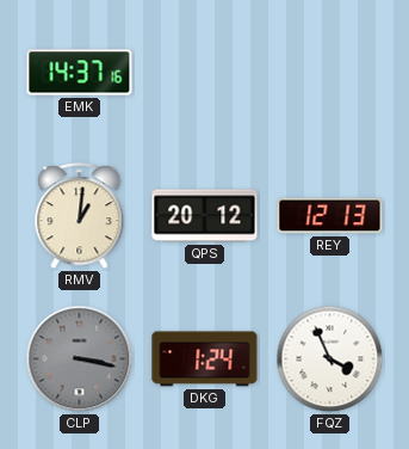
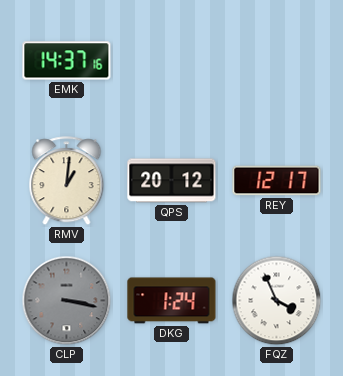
REY: 12:13 -> 12:17 (277, 181)
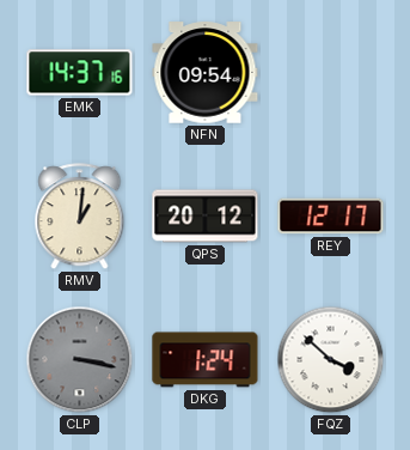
NFN: none -> 09:54 (206, 73)
FQZ: 3:56 -> 3:52 (331, 360)
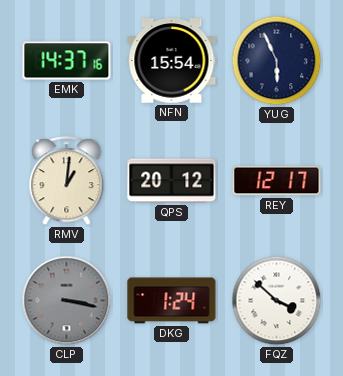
NFN: 09:54 -> 15:54 (172, 61)
YUG: none -> 5:56 (277, 61)
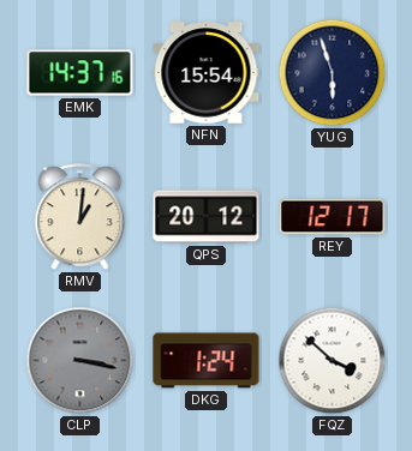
YUG: 5:56 -> 5:57 (333, 73)
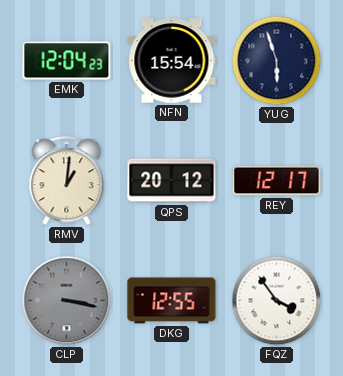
EMK: 14:37 -> 12:04 (67, 61)
DKG: 1:24 -> 12:55 (172, 301)
FQZ: 3:52 -> 3:54 (277, 301)
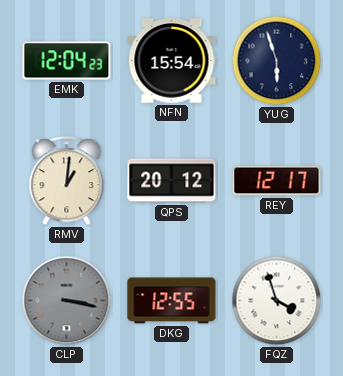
FQZ: 3:54 -> 3:57 (277, 301)
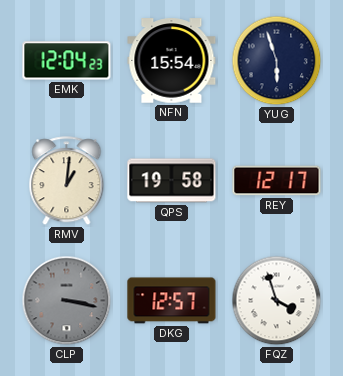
QPS: 20:12 -> 19:58 (172, 181)
DKG: 12:55 -> 12:57 (172, 301)
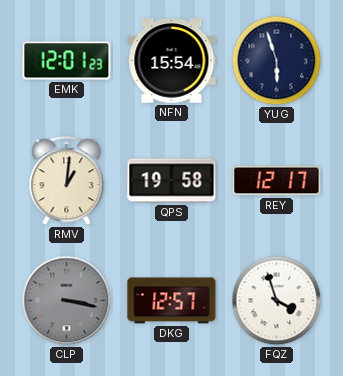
EMK: 12:04 -> 12:01 (67, 61)
